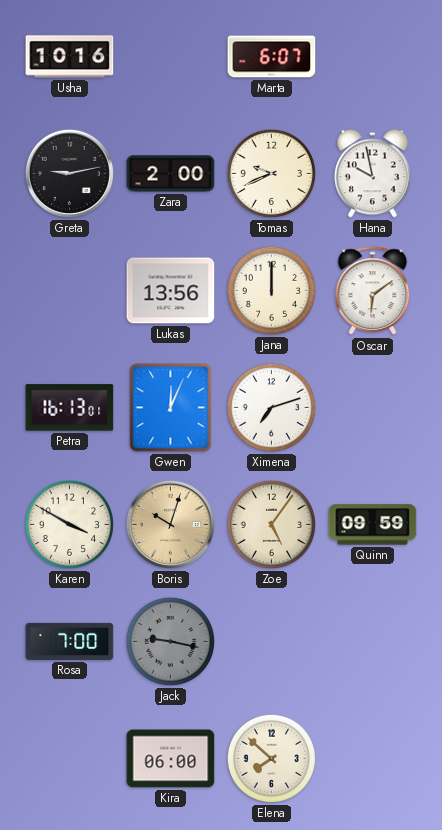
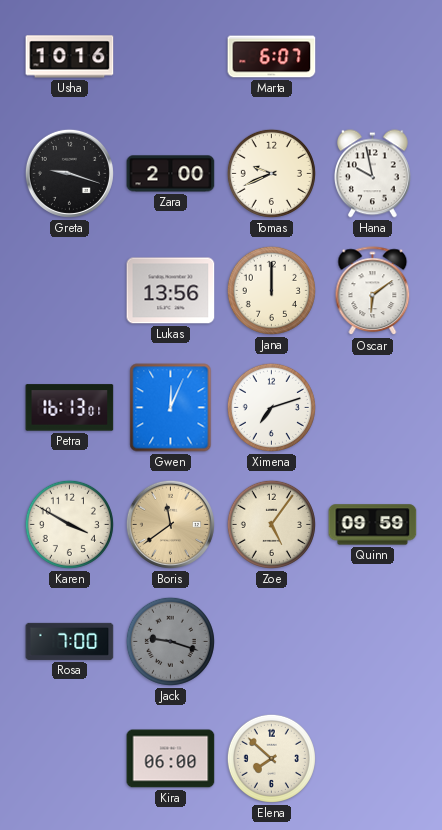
Greta: 9:13 -> 9:18 (69, 173)
Boris: 10:03 -> 11:39 (170, 524)
Jack: 9:17 -> 9:18 (170, 641)
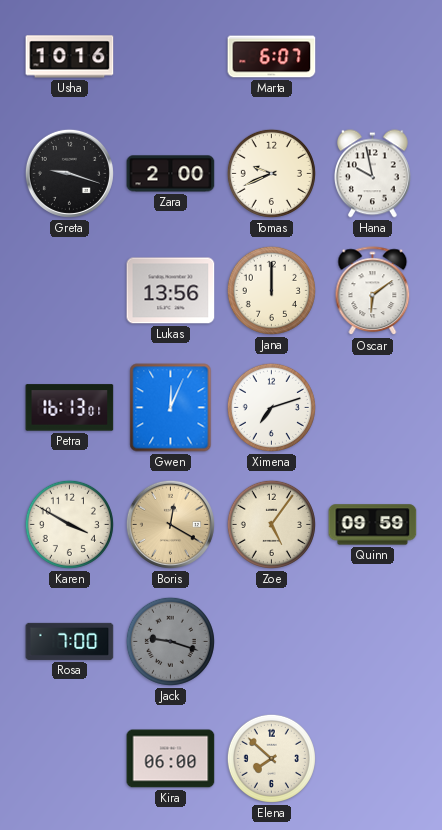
Boris: 11:39 -> 12:20 (170, 524)
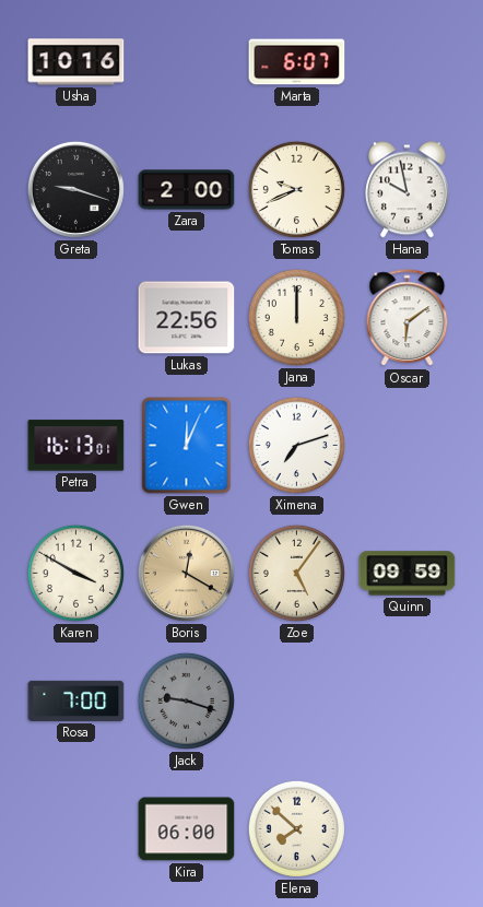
Lukas: 13:56 -> 22:56 (187, 318)
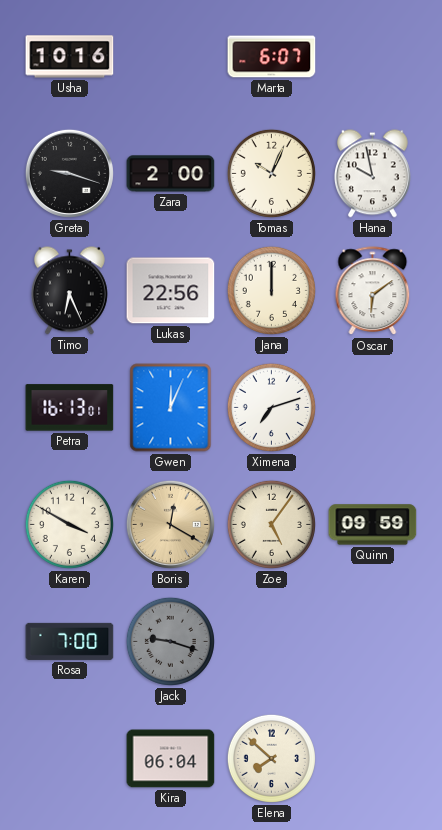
Tomas: 9:41 -> 10:04 (271, 173)
Timo: none -> 6:26 (69, 291)
Kira: 06:00 -> 06:04 (171, 759)
